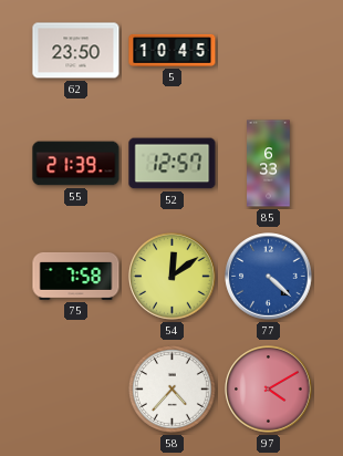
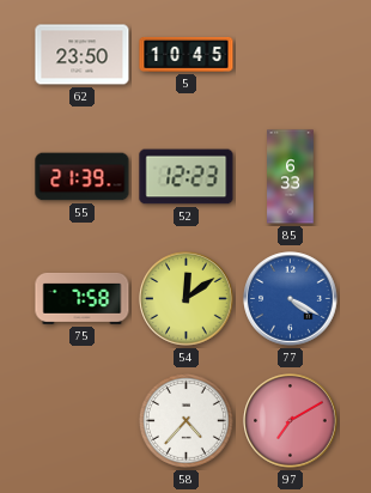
52: 12:57 -> 12:23 (187, 177)
77: 4:22 -> 4:20 (291, 299)
97: 4:10 -> 7:10 (291, 421)
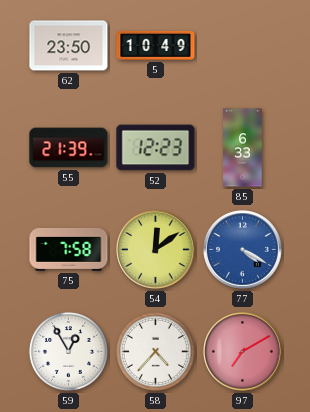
5: 10:45 -> 10:49 (156, 45)
59: none -> 12:55 (68, 351)
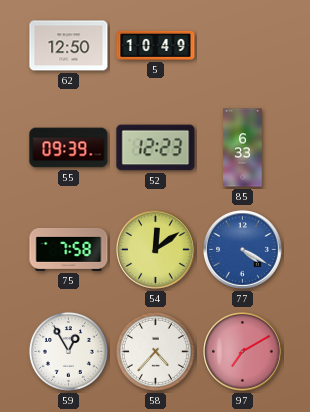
62: 23:50 -> 12:50 (69, 46)
55: 21:39 -> 09:39 (69, 148)
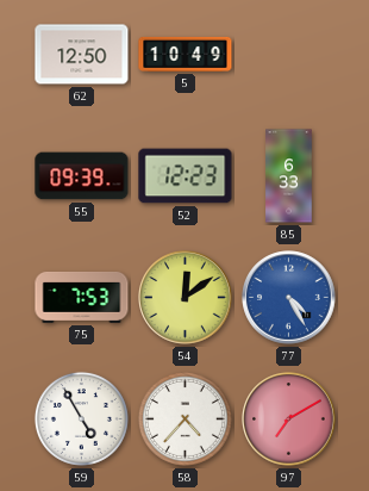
75: 7:58 -> 7:53 (82, 297)
77: 4:20 -> 4:25 (289, 298)
59: 12:55 -> 4:55 (81, 418)
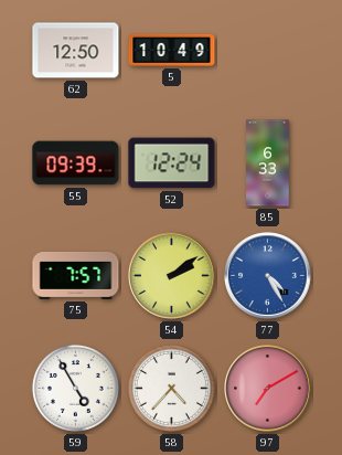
52: 12:23 -> 12:24 (172, 163)
75: 7:53 -> 7:57 (76, 275)
54: 12:09 -> 2:09 (172, 276)
